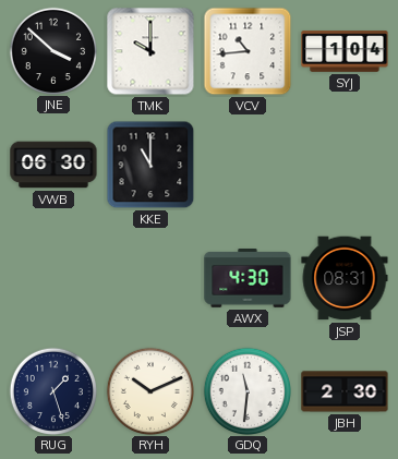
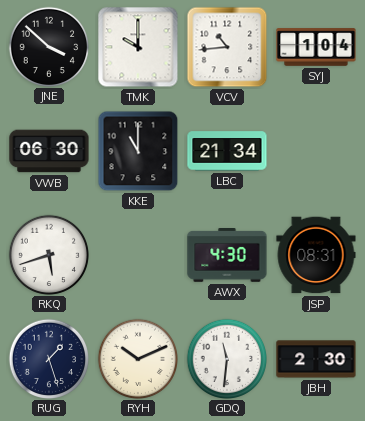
LBC: none -> 21:34 (227, 151)
RKQ: none -> 5:42 (48, 254)
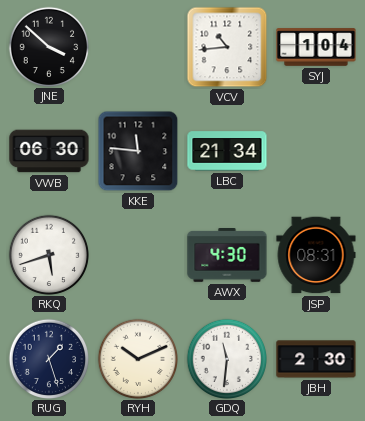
TMK: 10:00 -> none (138, 47)
KKE: 11:00 -> 11:46 (138, 151)
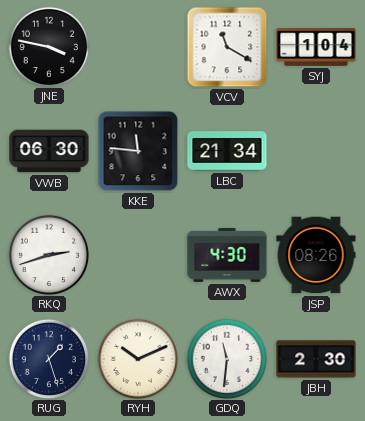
JNE: 3:52 -> 3:47 (48, 46)
VCV: 10:44 -> 11:20 (227, 47)
RKQ: 5:42 -> 2:42 (48, 254)
JSP: 08:31 -> 08:26 (316, 255)
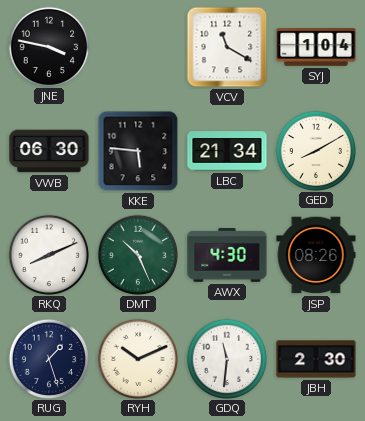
KKE: 11:46 -> 5:46 (138, 151)
GED: none -> 8:10 (315, 150)
RKQ: 2:42 -> 8:11 (48, 254)
DMT: none -> 10:26 (137, 254)
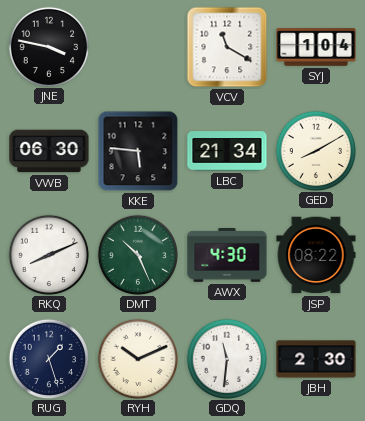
JSP: 08:26 -> 08:22 (316, 255)
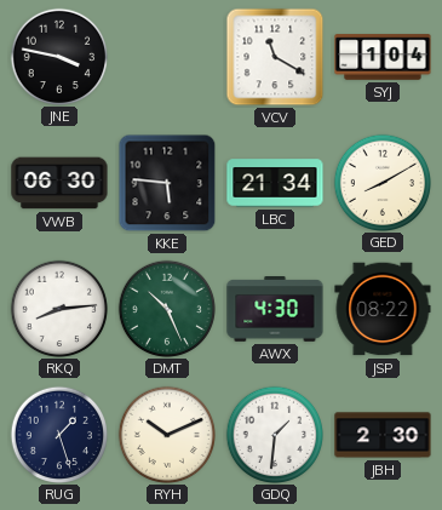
RKQ: 8:11 -> 8:14 (58, 308)
GDQ: 11:31 -> 1:31 (274, 434)
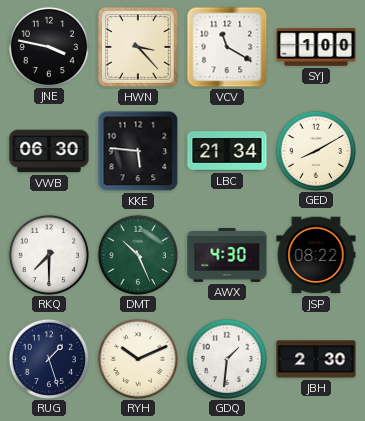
HWN: none -> 3:23 (138, 47)
SYJ: 1:04 -> 1:00 (316, 47)
RKQ: 8:14 -> 7:30 (48, 254)
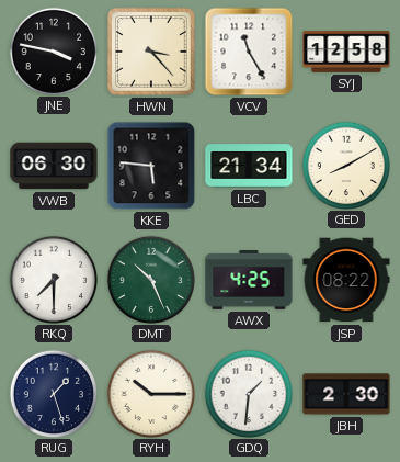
VCV: 11:20 -> 11:25 (249, 52)
SYJ: 1:00 -> 12:58 (346, 52)
AWX: 4:30 -> 4:25 (249, 281)
RYH: 10:11 -> 10:15 (150, 393)
